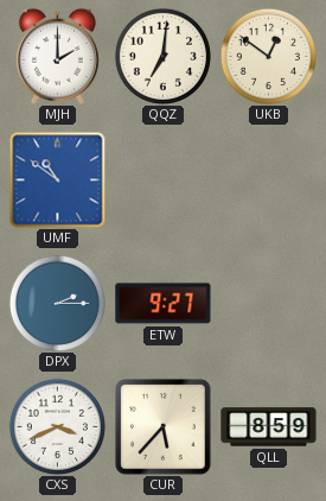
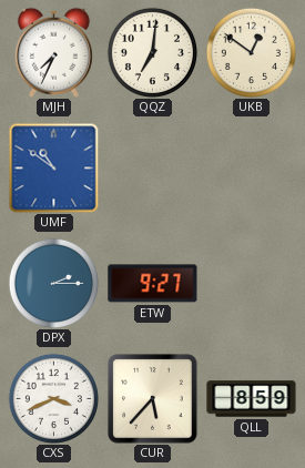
MJH: 2:00 -> 7:34 (53, 52)
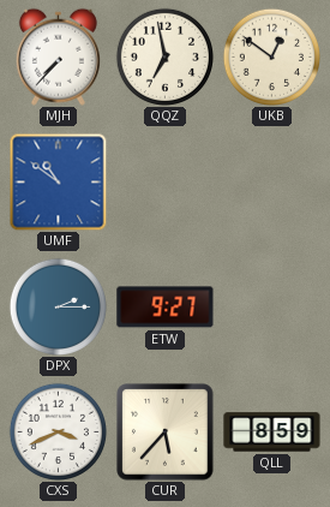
MJH: 7:34 -> 7:37 (58, 56)
QQZ: 7:01 -> 6:58 (164, 56)
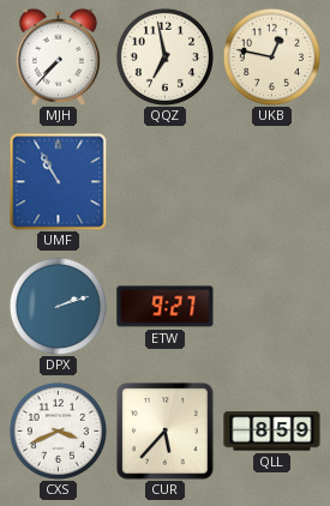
UKB: 12:51 -> 12:47 (271, 56)
UMF: 10:51 -> 10:55 (58, 181)
DPX: 2:15 -> 2:12 (58, 306)
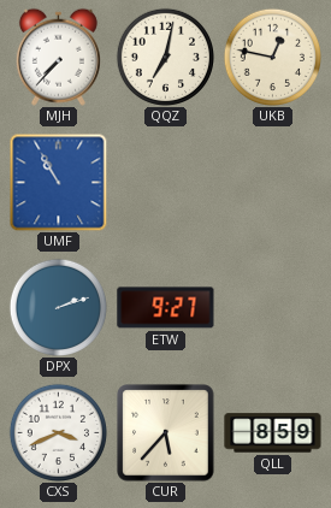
QQZ: 6:58 -> 7:02 (165, 57)
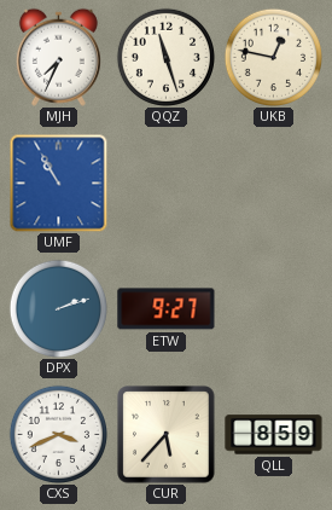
MJH: 7:37 -> 7:34 (58, 57)
QQZ: 7:02 -> 11:27 (165, 57)
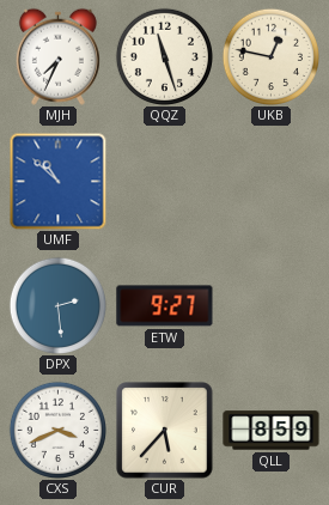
UMF: 10:55 -> 10:52 (57, 181)
DPX: 2:12 -> 2:29 (57, 305)
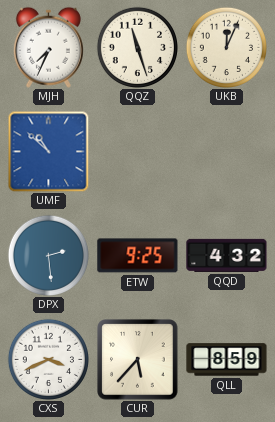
UKB: 12:47 -> 12:04 (226, 47)
ETW: 9:27 -> 9:25 (138, 256)
QQD: none -> 4:32 (227, 255)
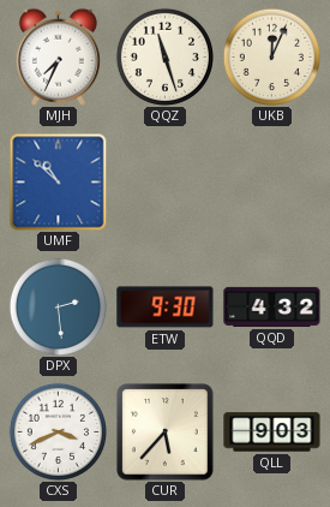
ETW: 9:25 -> 9:30 (166, 308)
QLL: 8:59 -> 9:03 (272, 433)
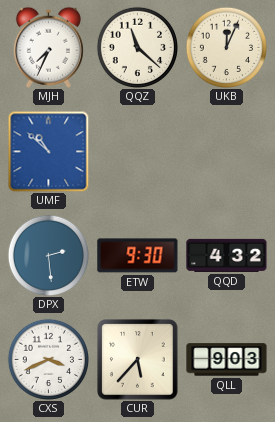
QQZ: 11:27 -> 11:22 (137, 47)
